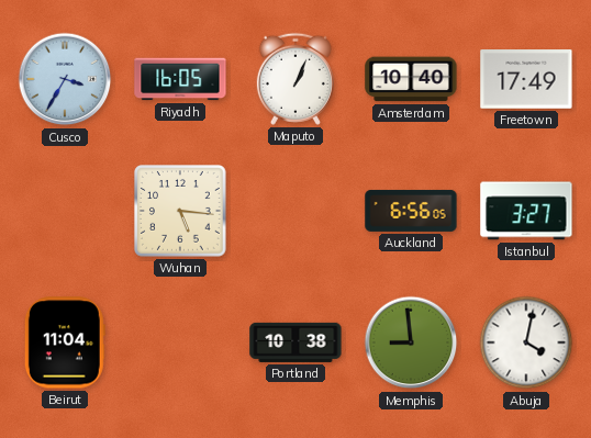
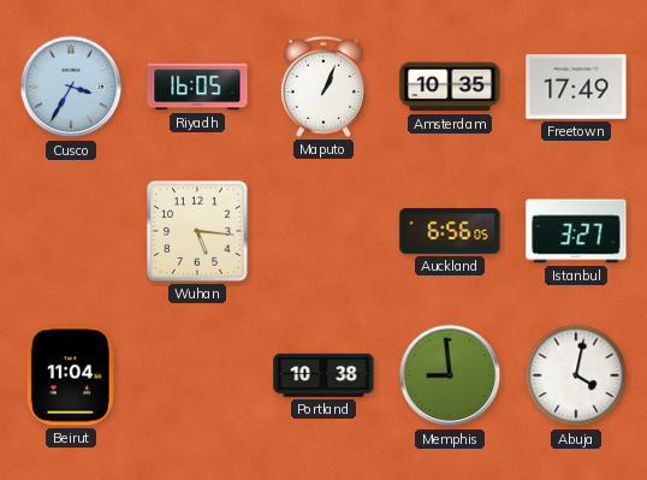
Amsterdam: 10:40 -> 10:35 (450, 87)
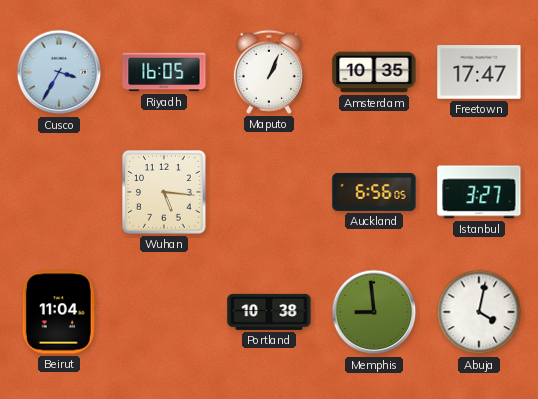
Freetown: 17:49 -> 17:47 (479, 72)
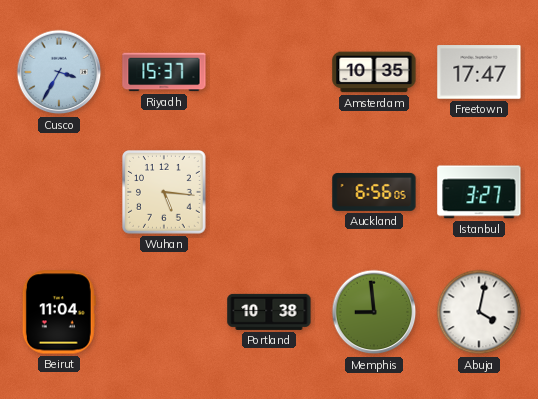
Riyadh: 16:05 -> 15:37 (164, 72)
Maputo: 1:04 -> none (269, 72)
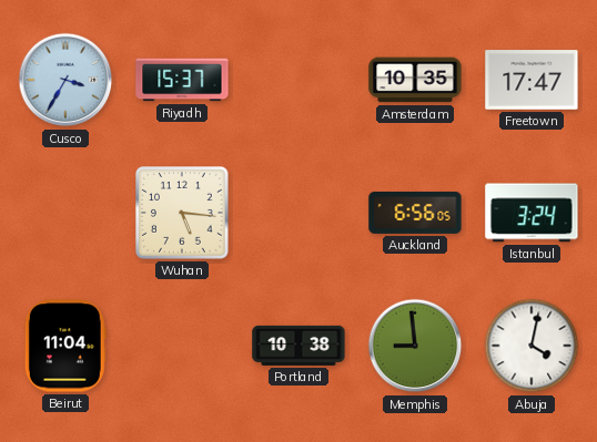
Istanbul: 3:27 -> 3:24 (532, 213)
